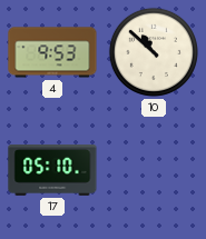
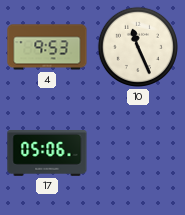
10: 10:52 -> 11:26 (138, 47)
17: 05:10 -> 05:06 (47, 154)
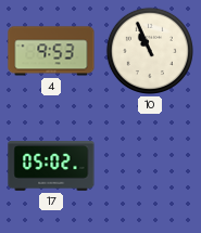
10: 11:26 -> 10:56 (150, 51)
17: 05:06 -> 05:02 (51, 167)
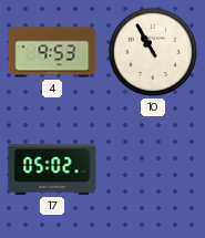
10: 10:56 -> 10:55 (153, 52)
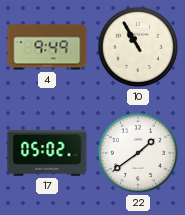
4: 9:53 -> 9:49 (47, 47)
22: none -> 1:39 (138, 153)
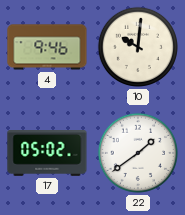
4: 9:49 -> 9:46 (47, 47)
10: 10:55 -> 10:01 (138, 47)
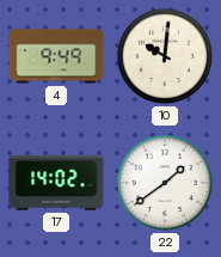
4: 9:46 -> 9:49 (56, 56)
17: 05:02 -> 14:02 (56, 184)
